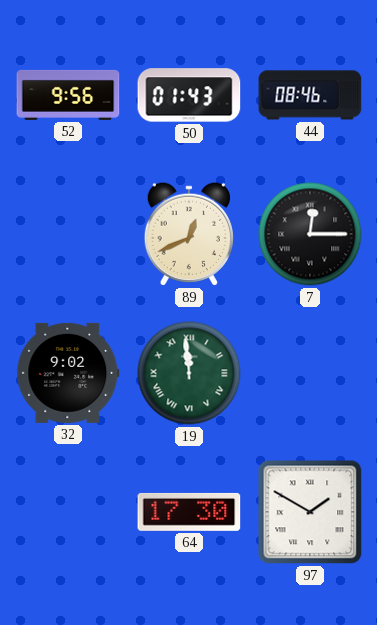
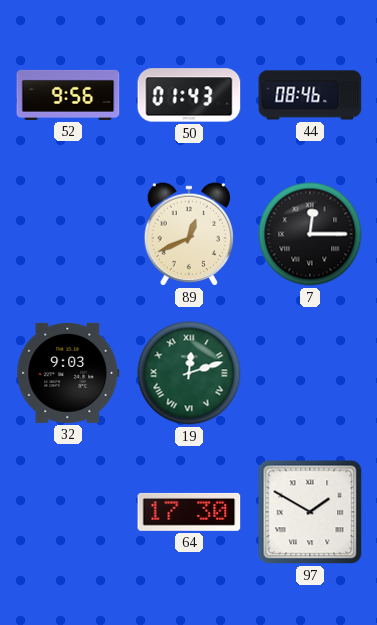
32: 9:02 -> 9:03 (68, 373)
19: 11:59 -> 12:12 (189, 373)
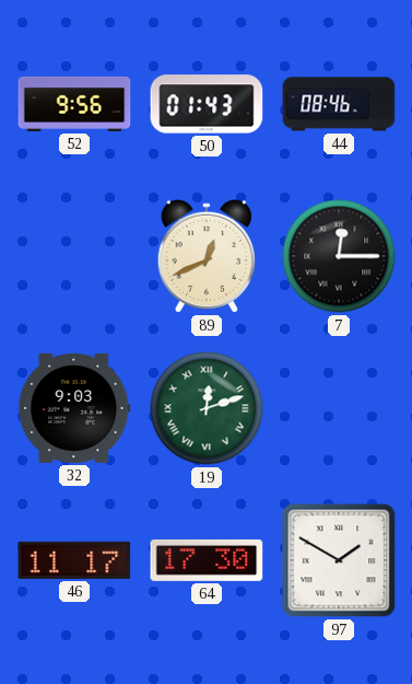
46: none -> 11:17 (74, 560)
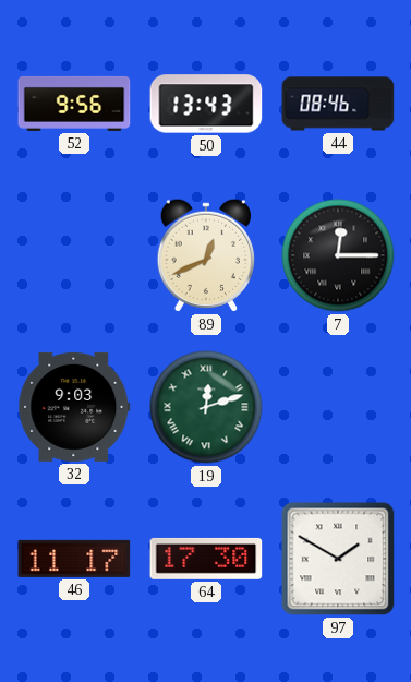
50: 01:43 -> 13:43 (206, 104)
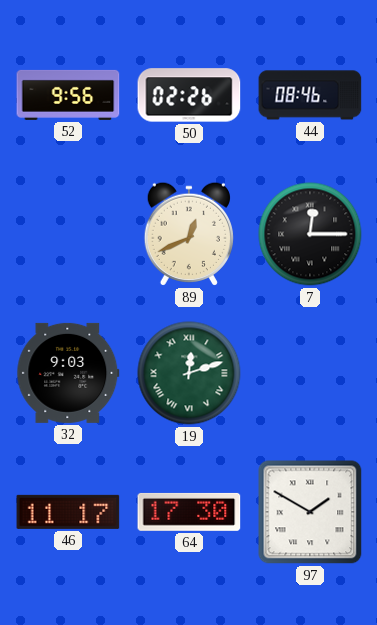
50: 13:43 -> 02:26 (189, 95)
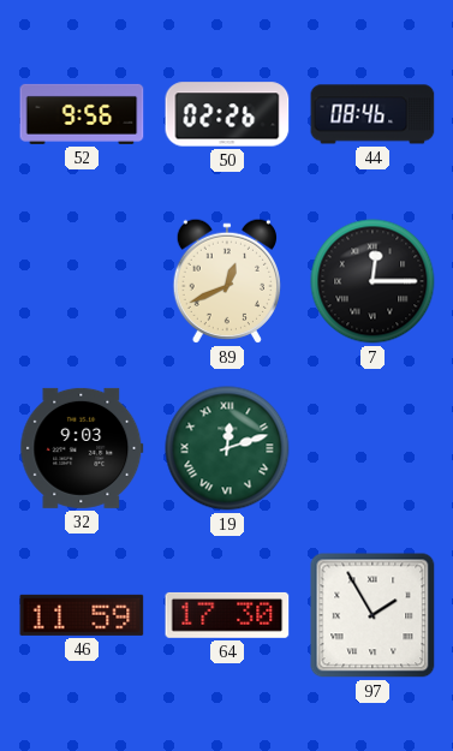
46: 11:17 -> 11:59 (82, 615)
97: 1:50 -> 1:55 (372, 615)
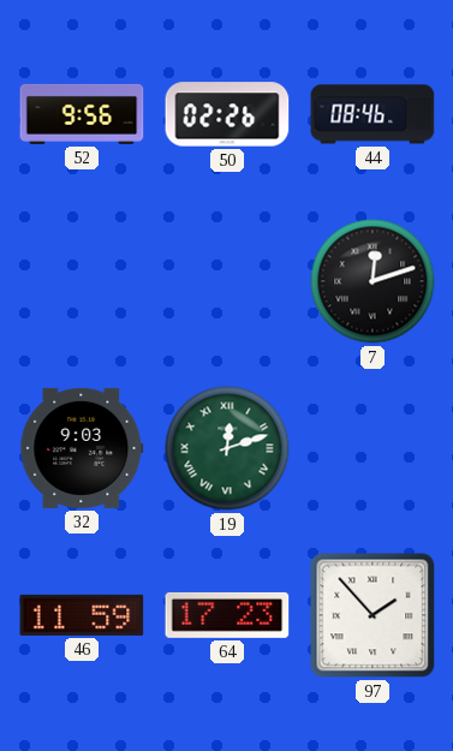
89: 12:41 -> none (226, 281)
7: 12:15 -> 12:12 (372, 281)
64: 17:30 -> 17:23 (227, 615)
97: 1:55 -> 1:53 (372, 615)
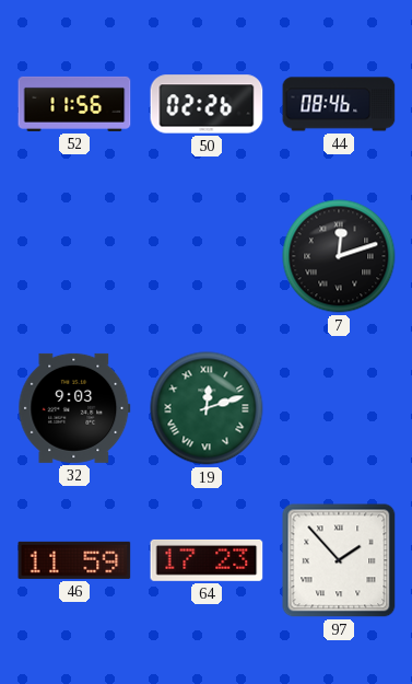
52: 9:56 -> 11:56 (74, 104)
